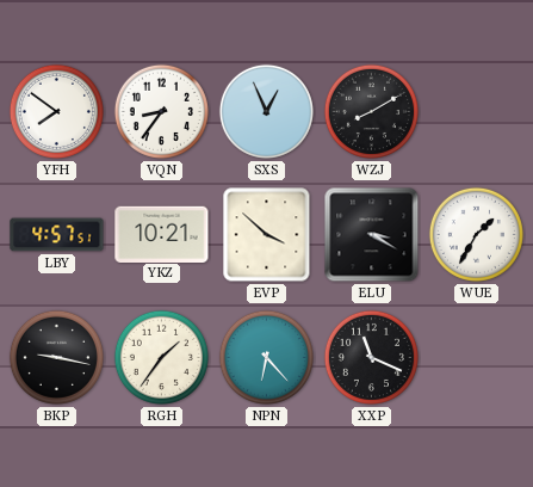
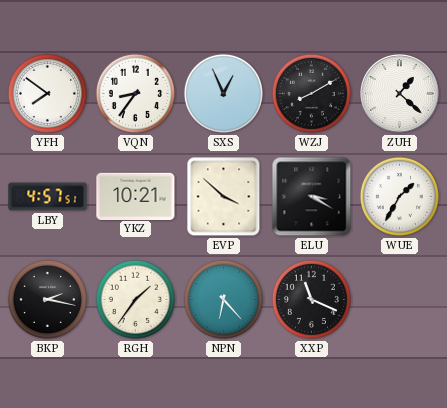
ZUH: none -> 1:22 (400, 94)
BKP: 9:17 -> 2:17 (47, 299)
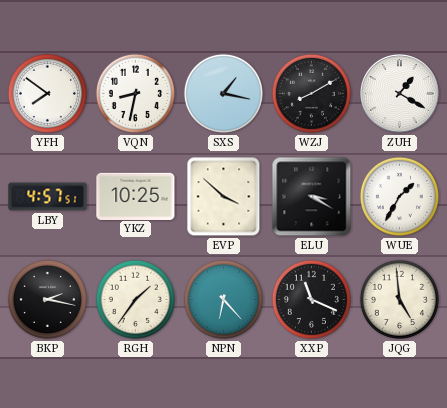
VQN: 8:36 -> 8:32 (135, 93)
SXS: 12:56 -> 1:17 (223, 93)
ZUH: 1:22 -> 1:20 (400, 94)
YKZ: 10:21 -> 10:25 (136, 196)
JQG: none -> 4:59 (399, 299)
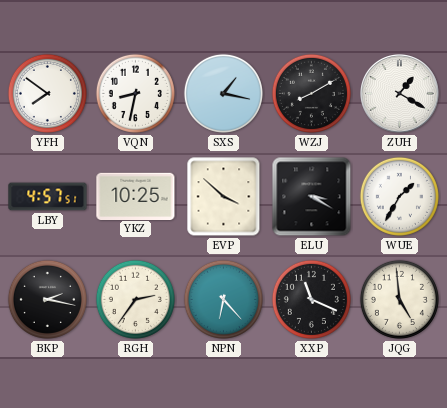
RGH: 1:36 -> 2:36 (135, 299)
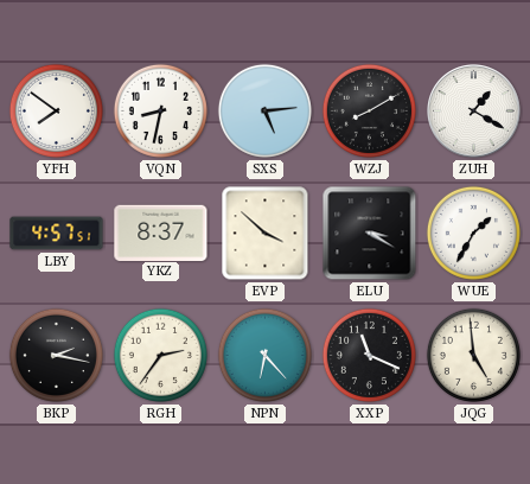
SXS: 1:17 -> 5:14 (264, 110)
YKZ: 10:25 -> 8:37 (161, 233)
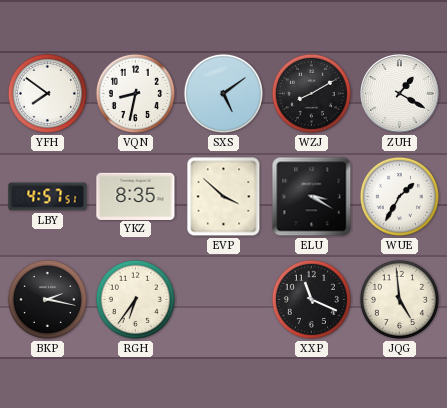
SXS: 5:14 -> 5:09 (223, 93)
YKZ: 8:37 -> 8:35 (136, 196)
RGH: 2:36 -> 6:36 (135, 299)
NPN: 6:23 -> none (264, 355)
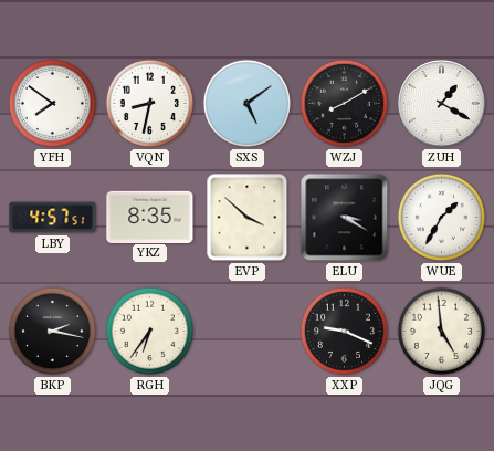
XXP: 11:19 -> 9:19 (344, 331)
